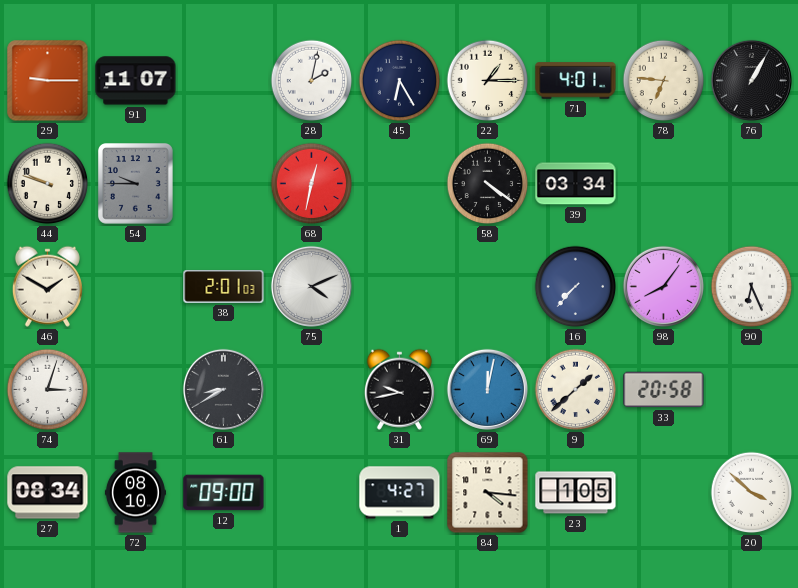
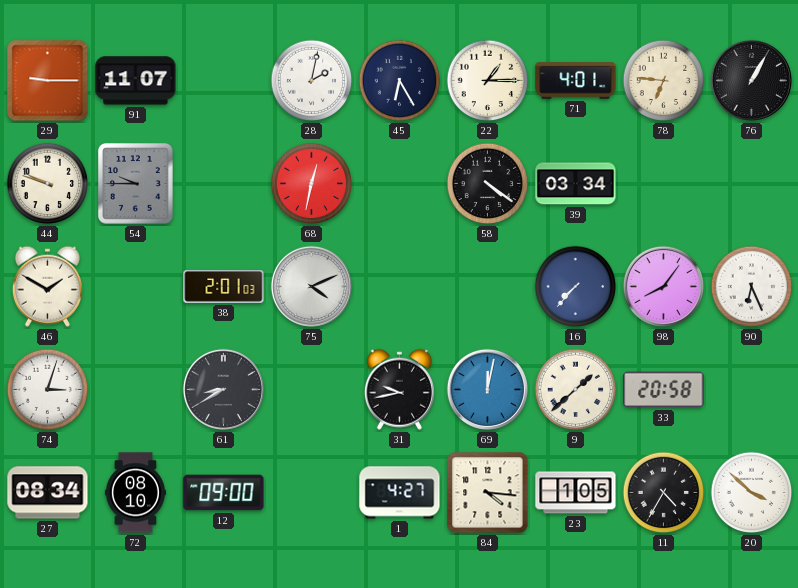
11: none -> 4:35 (664, 493)
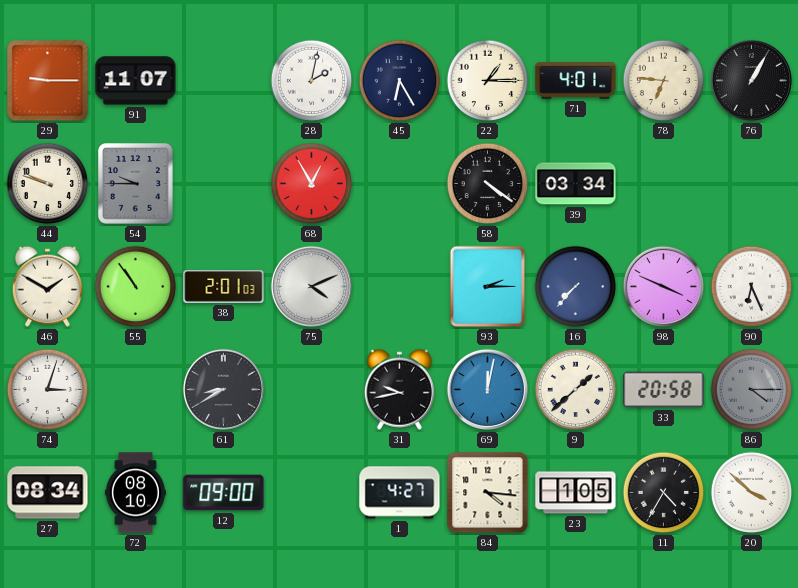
68: 12:32 -> 12:55 (312, 184)
55: none -> 10:54 (136, 287)
93: none -> 2:15 (487, 287)
98: 8:06 -> 3:49 (663, 286)
86: none -> 4:15 (752, 390)
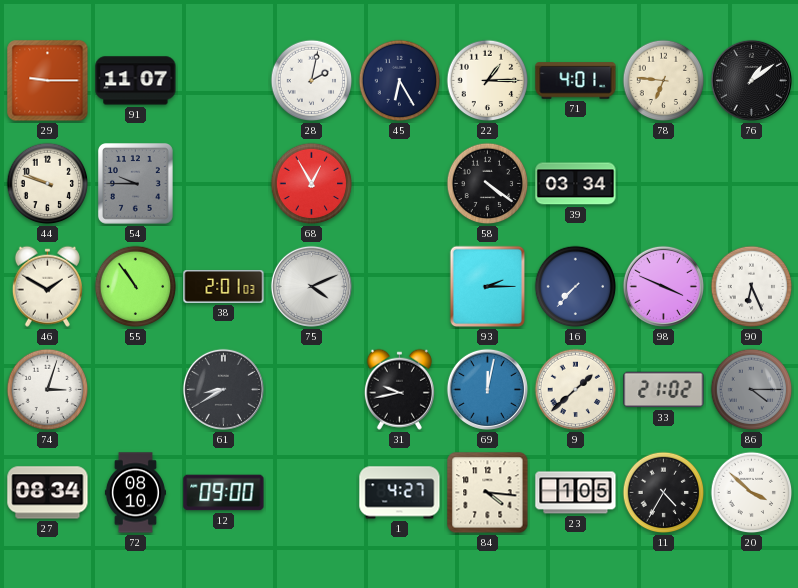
76: 1:05 -> 1:09 (751, 80)
33: 20:58 -> 21:02 (664, 390)
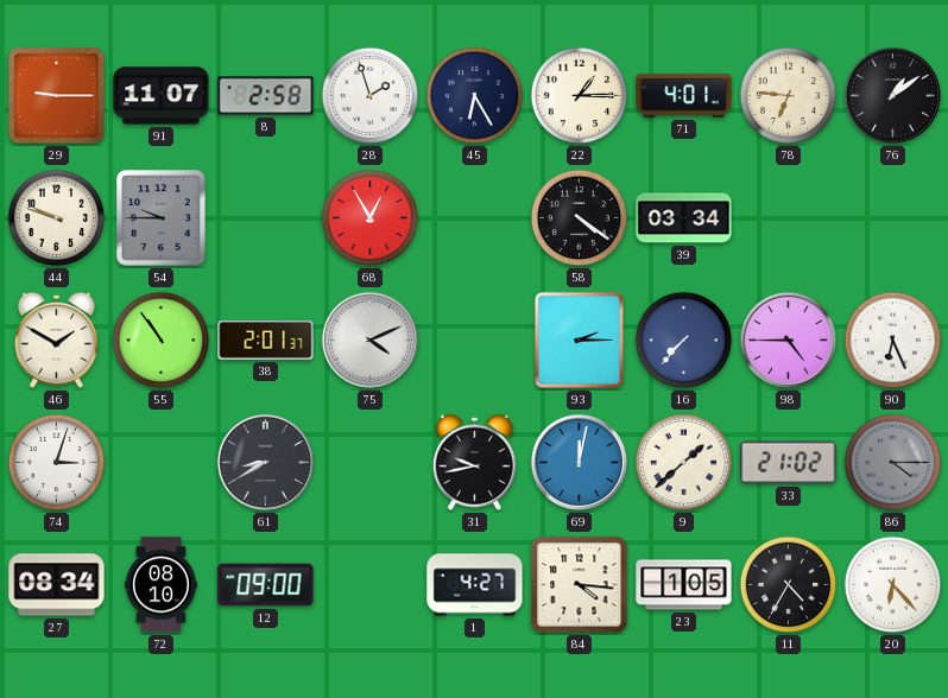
8: none -> 2:58 (266, 96)
28: 2:02 -> 1:57 (371, 96)
38: 2:01:03 -> 2:01:37 (266, 341)
98: 3:49 -> 4:45 (788, 340)
20: 3:52 -> 6:23 (893, 585)
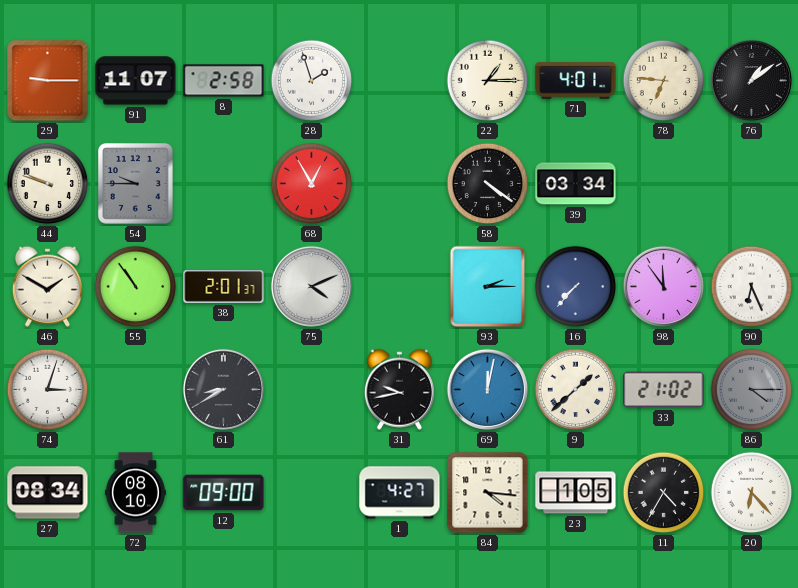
45: 6:25 -> none (475, 96)
98: 4:45 -> 11:54 (663, 286)
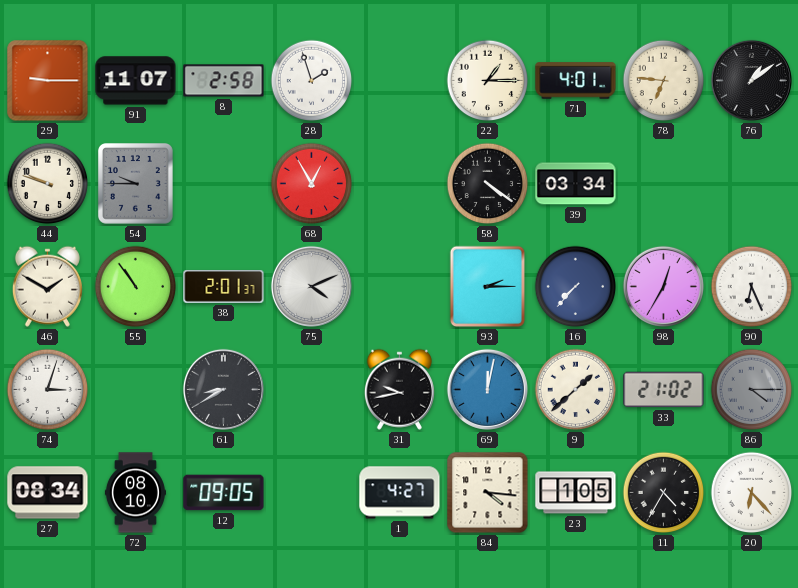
98: 11:54 -> 12:35 (663, 286)
12: 09:00 -> 09:05 (224, 493)
